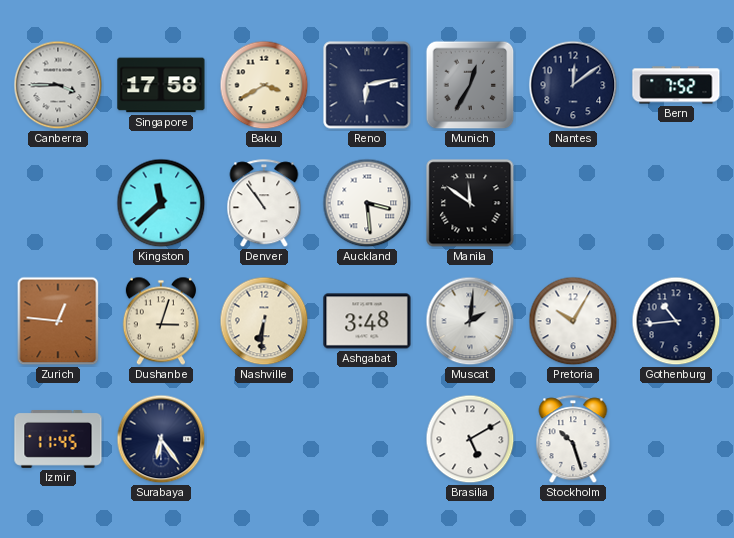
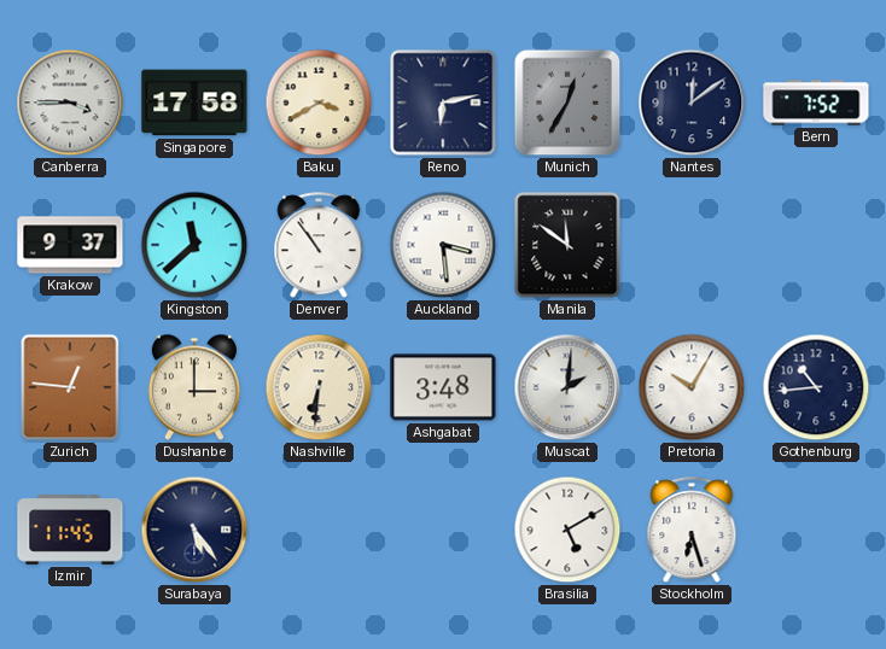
Krakow: none -> 9:37 (70, 245)
Dushanbe: 3:03 -> 3:00 (194, 387)
Surabaya: 6:24 -> 5:24 (194, 530)
Stockholm: 10:27 -> 6:27 (692, 531)
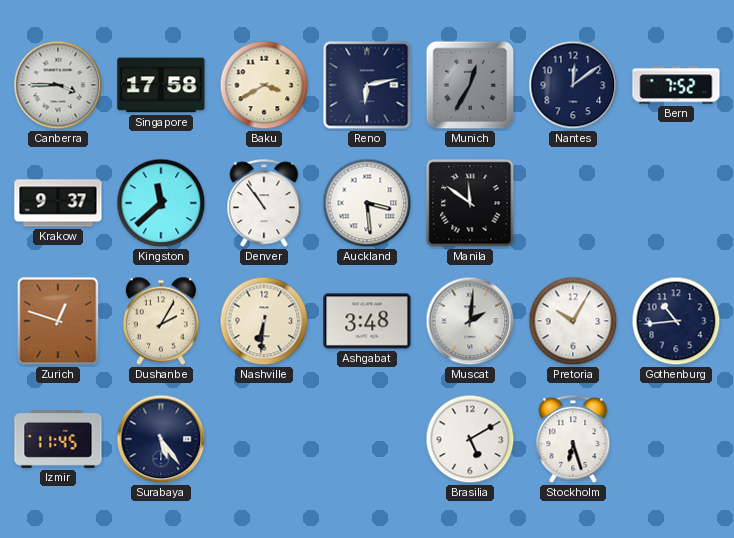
Zurich: 12:46 -> 12:48 (58, 321)
Dushanbe: 3:00 -> 2:05 (161, 321)
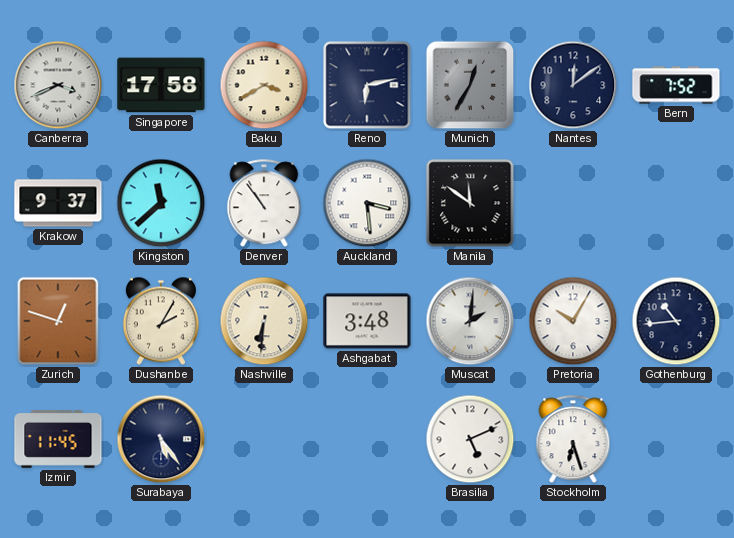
Canberra: 3:45 -> 3:41 (58, 85)
Brasilia: 5:10 -> 5:11 (470, 439)
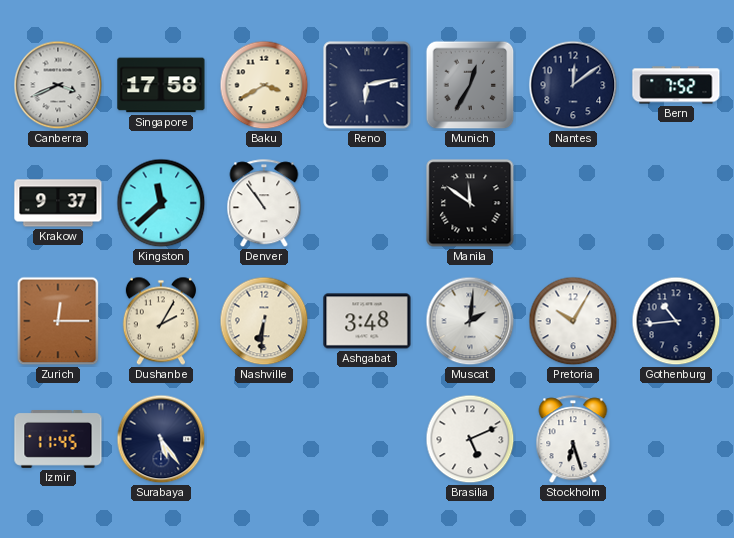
Auckland: 3:29 -> none (367, 203)
Zurich: 12:48 -> 12:15 (58, 321)
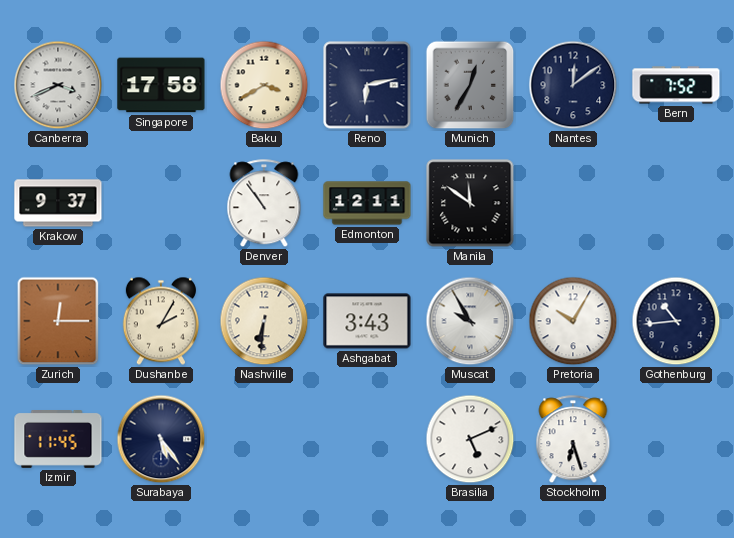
Kingston: 11:38 -> none (161, 203)
Edmonton: none -> 12:11 (367, 203)
Ashgabat: 3:48 -> 3:43 (367, 321)
Muscat: 2:01 -> 9:55 (470, 321)
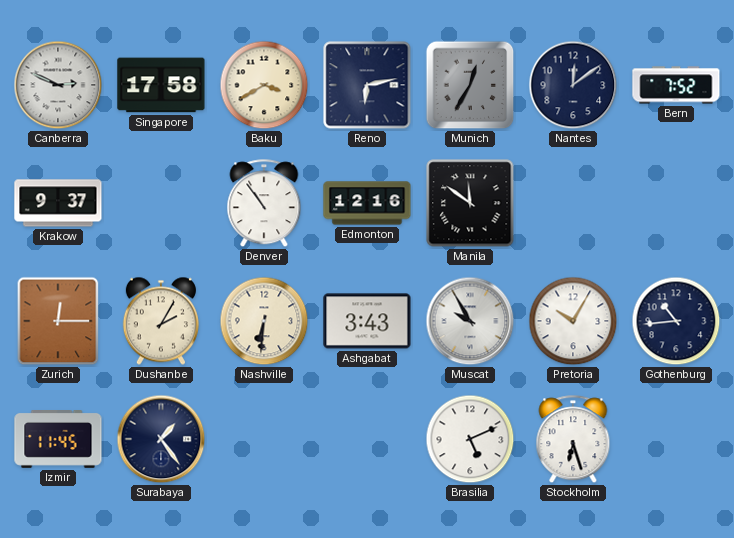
Canberra: 3:41 -> 2:49 (58, 85)
Edmonton: 12:11 -> 12:16 (367, 203)
Surabaya: 5:24 -> 1:24 (161, 439)
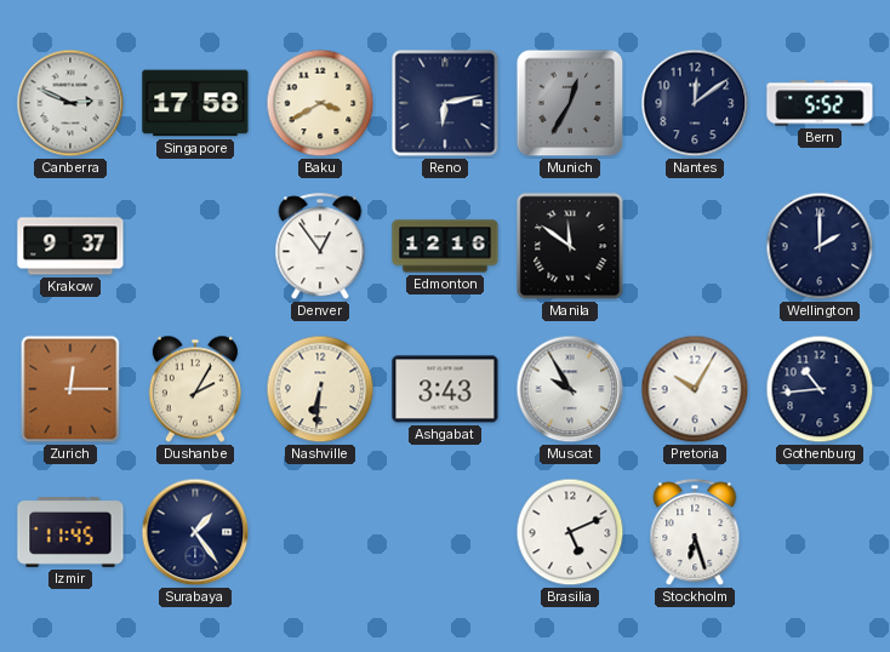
Bern: 7:52 -> 5:52 (820, 103)
Denver: 10:54 -> 12:54 (320, 247)
Wellington: none -> 2:00 (820, 246)
